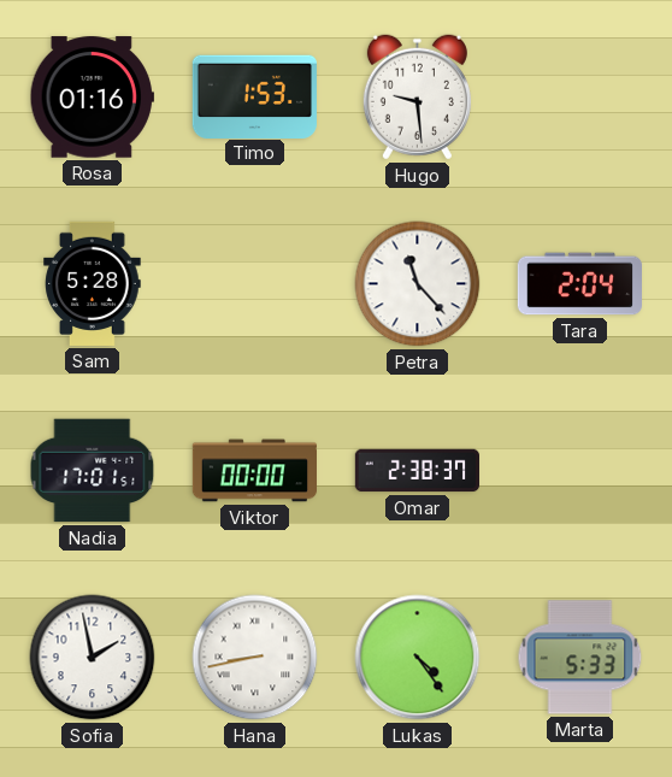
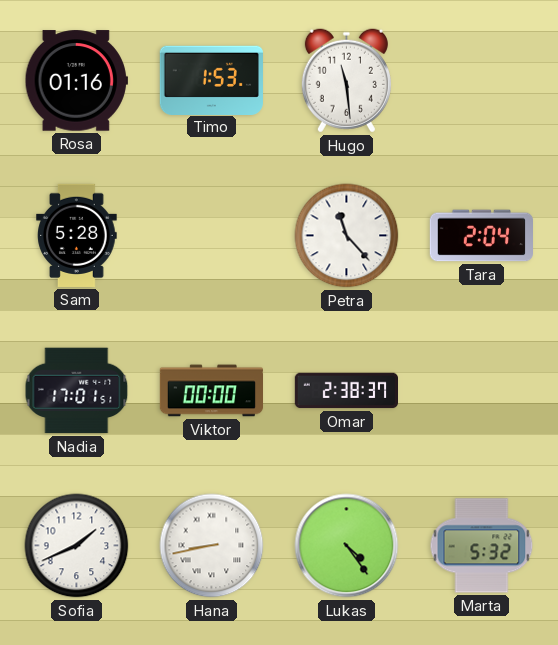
Hugo: 9:29 -> 11:29 (346, 81)
Sofia: 1:58 -> 1:41 (77, 546)
Marta: 5:33 -> 5:32 (482, 546)
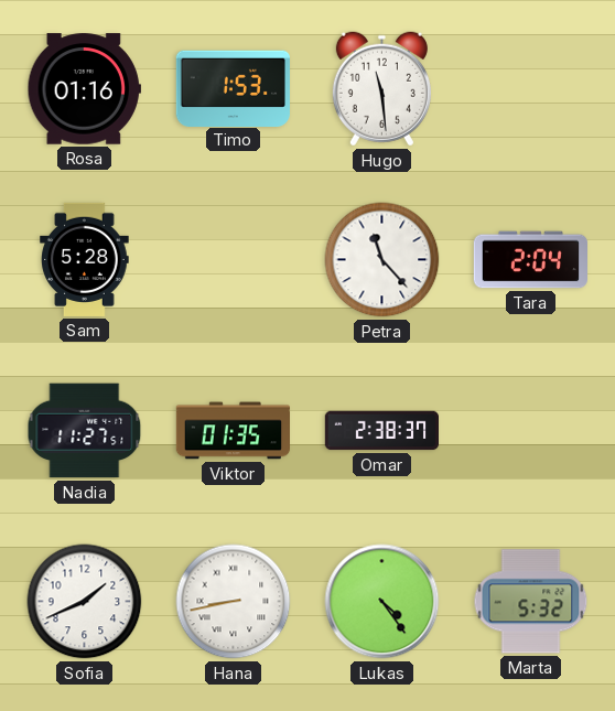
Nadia: 17:01 -> 11:27 (85, 431)
Viktor: 00:00 -> 01:35 (233, 431)
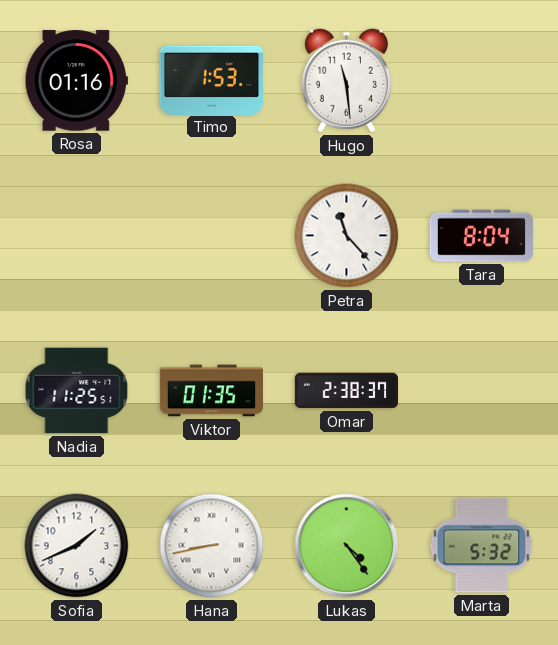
Sam: 5:28 -> none (85, 259)
Tara: 2:04 -> 8:04 (481, 236)
Nadia: 11:27 -> 11:25 (77, 391)
